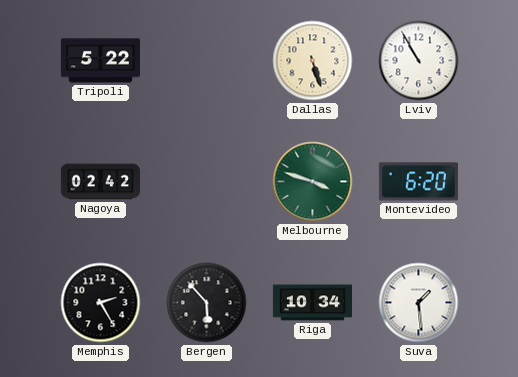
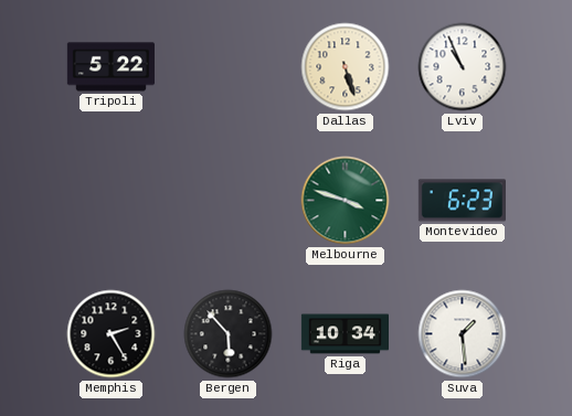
Lviv: 10:55 -> 10:56 (463, 67)
Nagoya: 02:42 -> none (100, 182)
Montevideo: 6:20 -> 6:23 (462, 201)
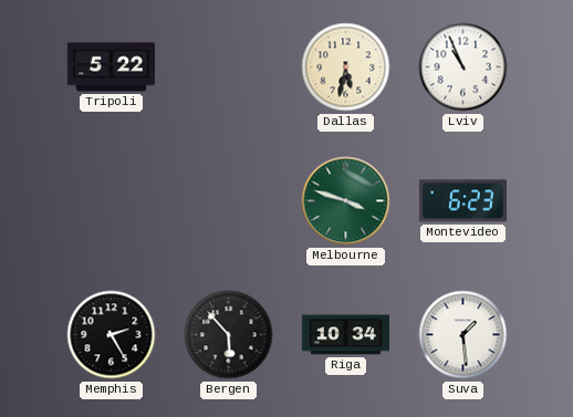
Dallas: 5:27 -> 5:32 (346, 67)
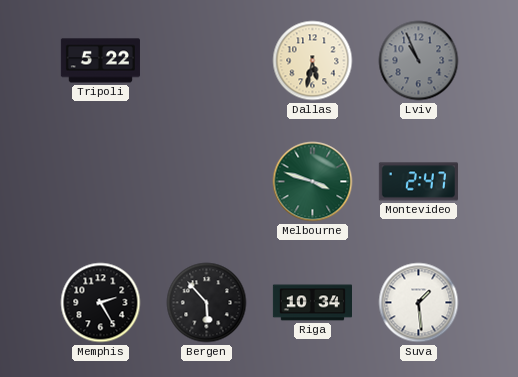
Lviv dial: white -> grey (419, 61)
Montevideo: 6:23 -> 2:47 (418, 182)
